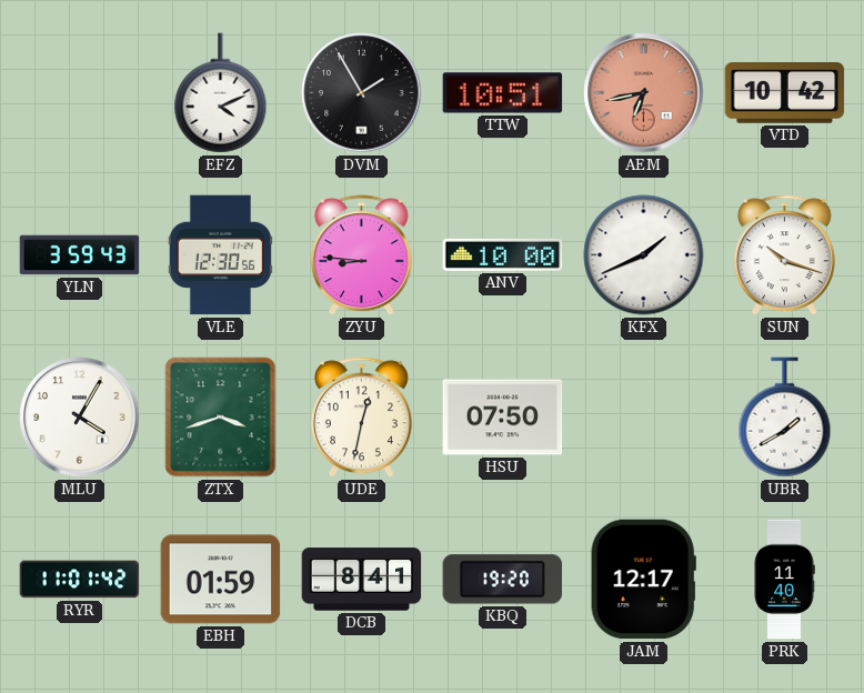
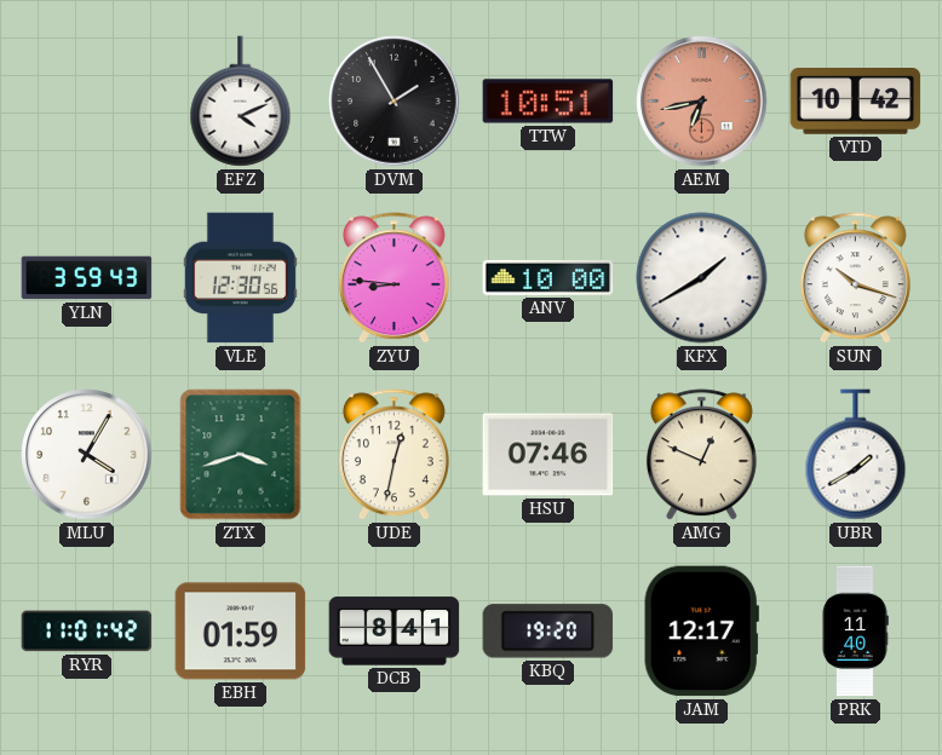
KFX: 1:41 -> 1:40 (702, 278)
HSU: 07:50 -> 07:46 (548, 455)
AMG: none -> 12:49 (701, 455)
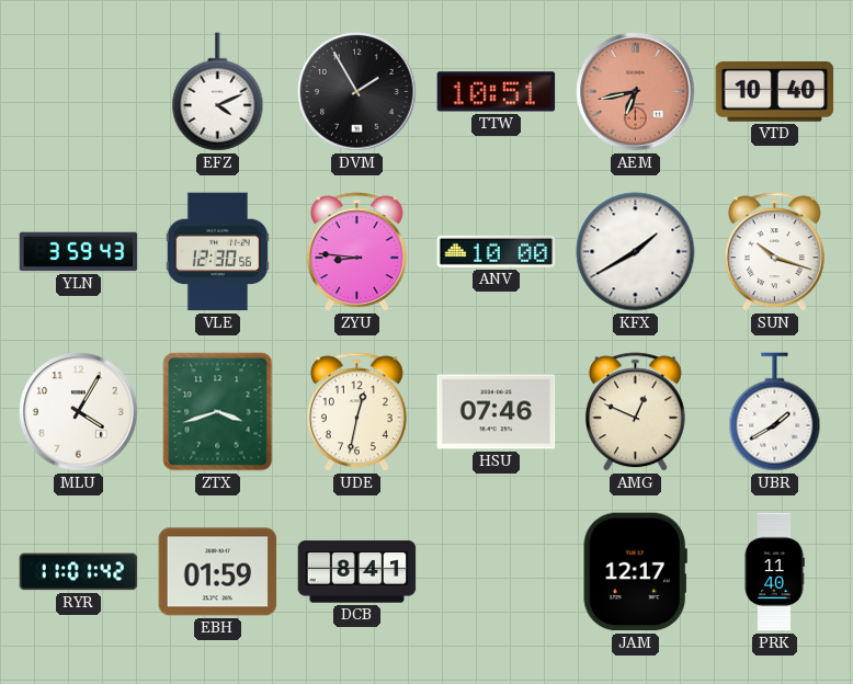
VTD: 10:42 -> 10:40 (775, 92)
KBQ: 19:20 -> none (548, 632)
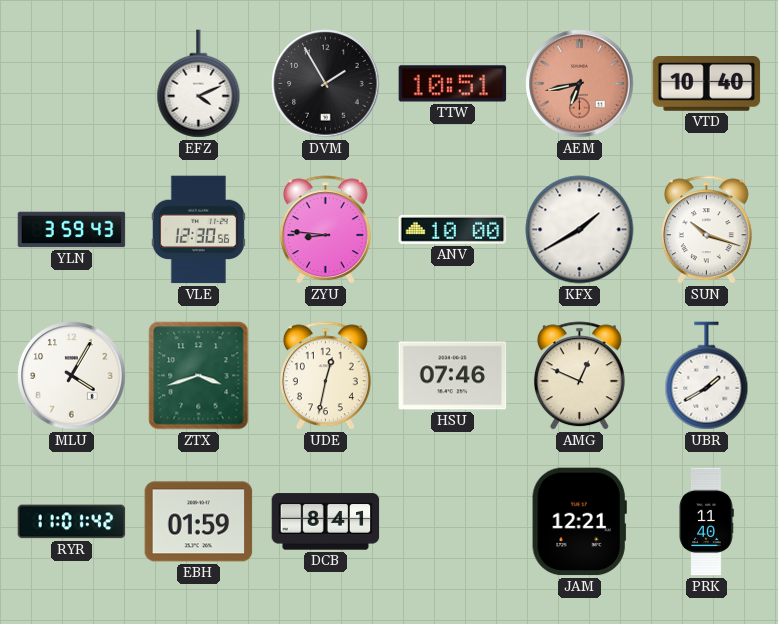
JAM: 12:17 -> 12:21 (579, 522)
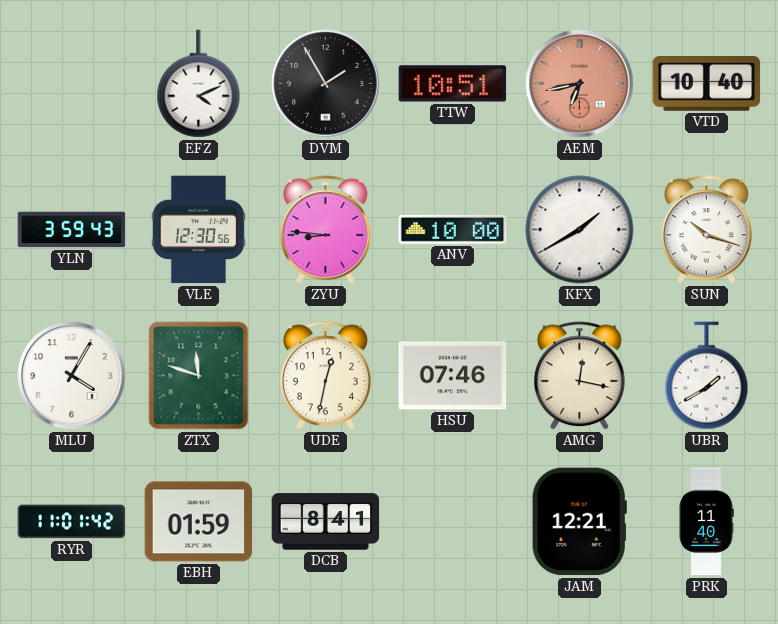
ZTX: 3:42 -> 11:48 (199, 376)
AMG: 12:49 -> 12:17 (579, 376)
